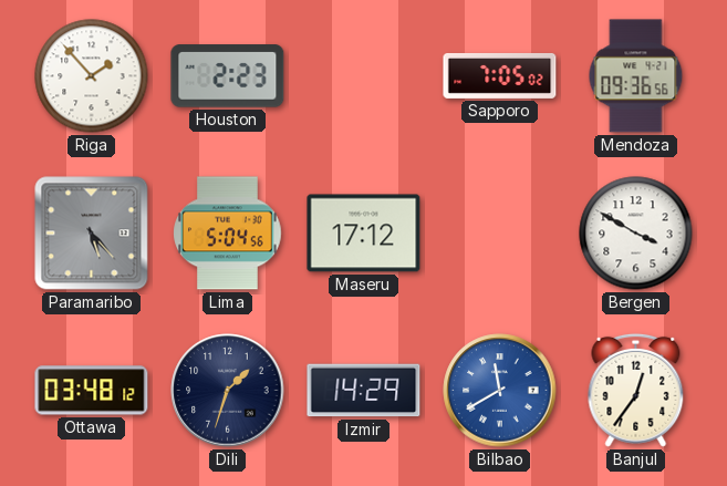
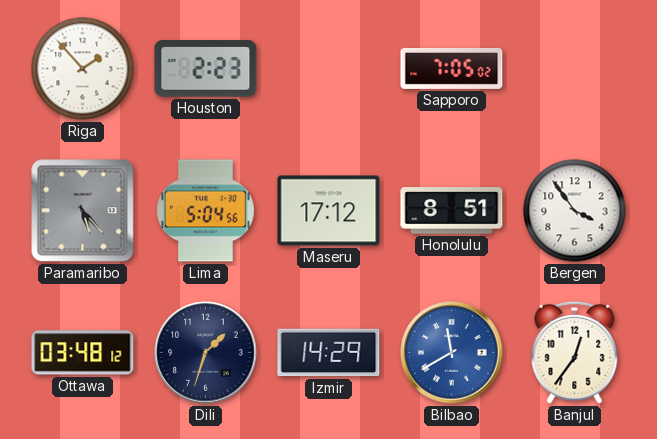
Mendoza: 09:36 -> none (636, 76)
Honolulu: none -> 8:51 (452, 211)
Bergen: 3:50 -> 3:54 (575, 211)
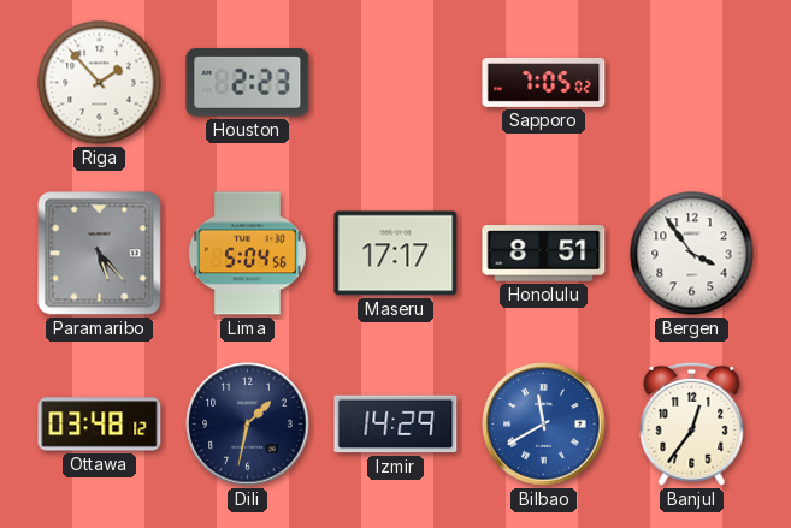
Maseru: 17:12 -> 17:17 (396, 254)
Dili: 1:33 -> 1:32 (248, 425)
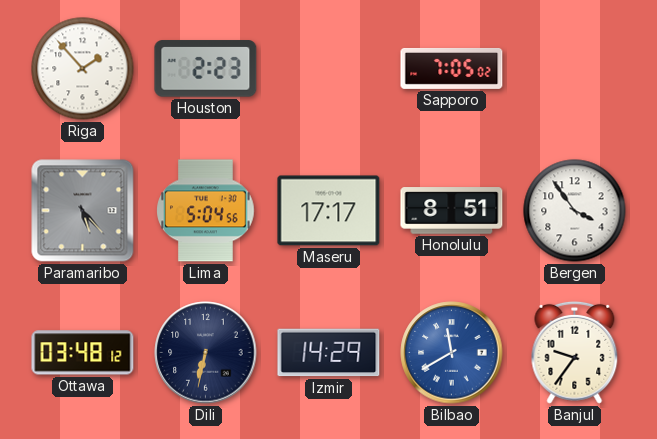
Dili: 1:32 -> 6:32 (206, 353)
Banjul: 12:36 -> 9:36 (575, 352)
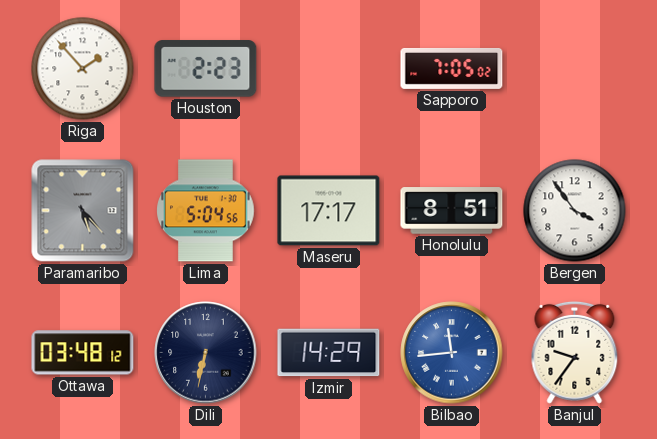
Bilbao: 11:40 -> 11:44 (452, 353)
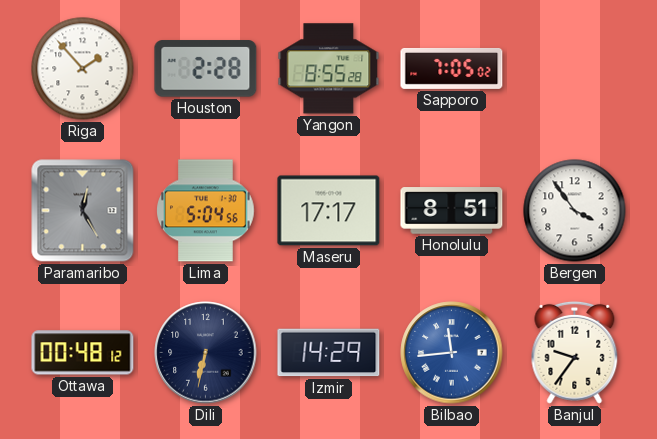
Houston: 2:23 -> 2:28 (206, 69)
Yangon: none -> 8:55 (329, 69)
Paramaribo: 5:23 -> 12:25 (83, 211)
Ottawa: 03:48 -> 00:48 (83, 353)
